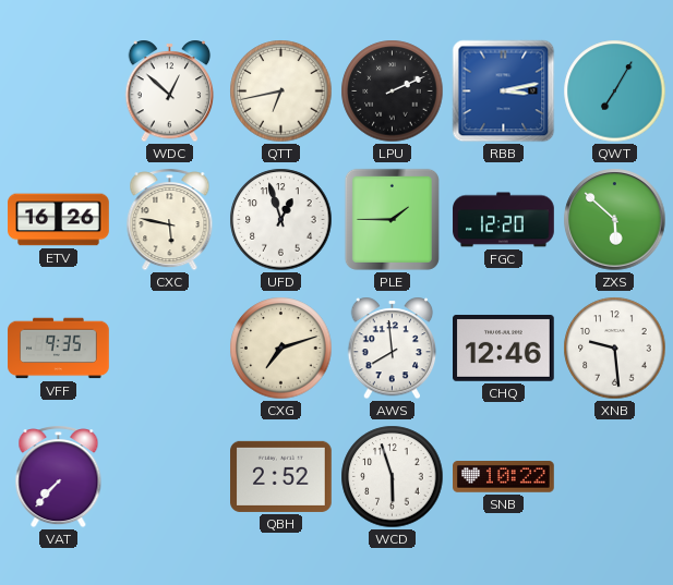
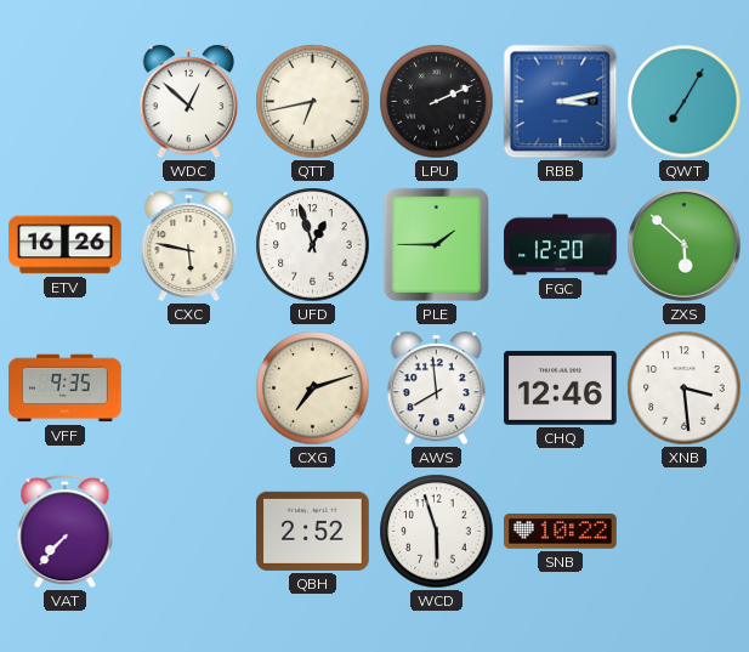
XNB: 9:29 -> 3:29 (685, 389)
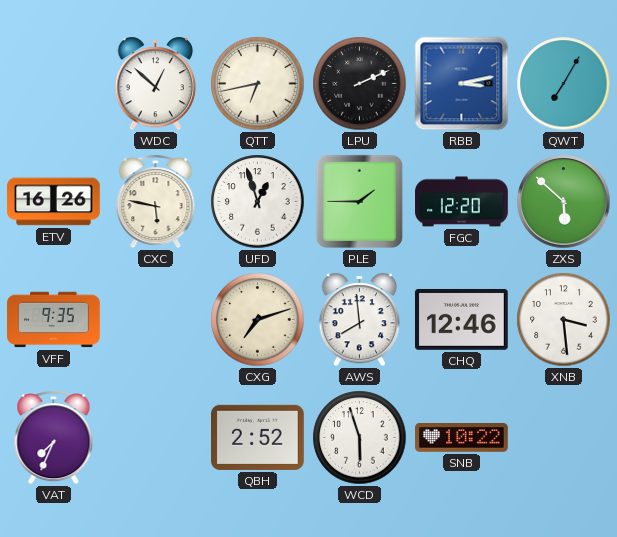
VAT: 7:37 -> 7:34 (54, 438)
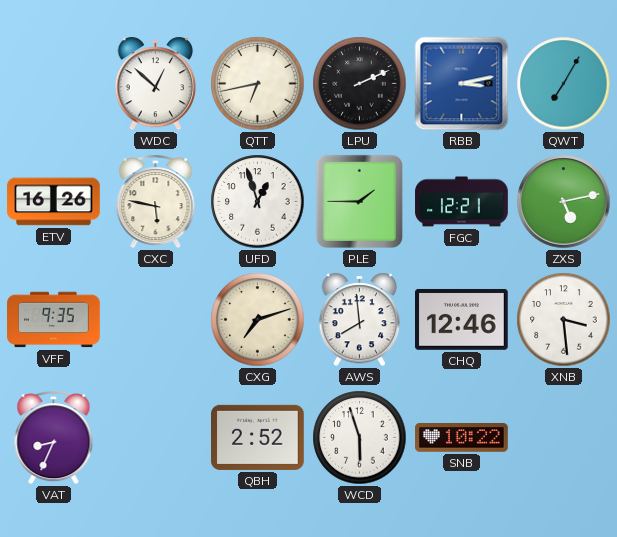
FGC: 12:20 -> 12:21 (462, 202)
ZXS: 5:52 -> 5:13 (564, 202)
VAT: 7:34 -> 8:34 (54, 438)
